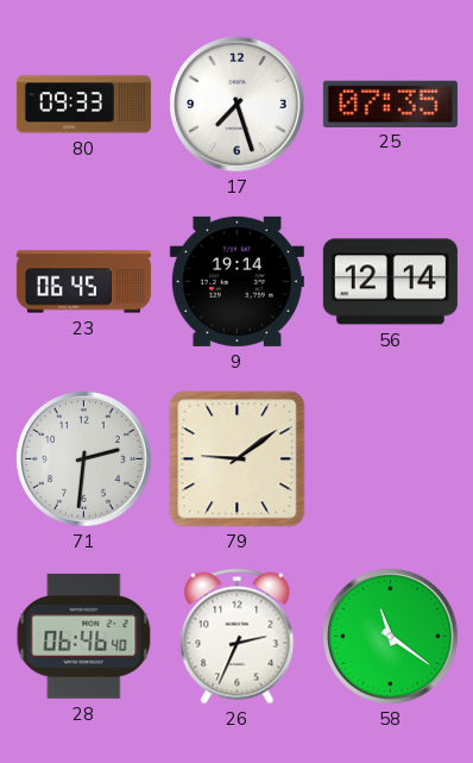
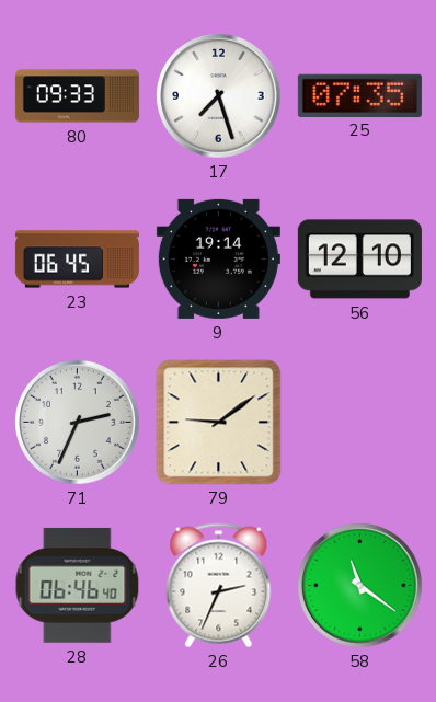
56: 12:14 -> 12:10 (359, 260)
71: 2:31 -> 2:34 (78, 423)
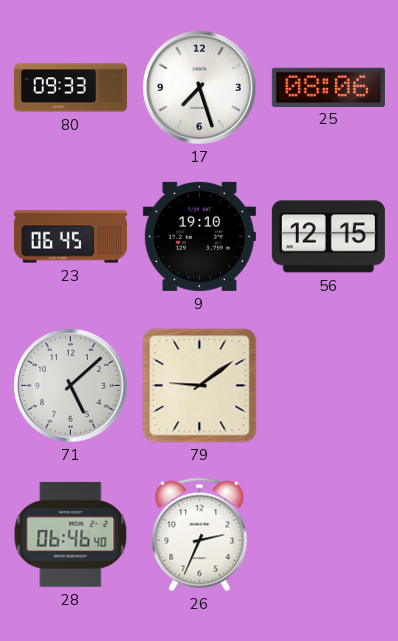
25: 07:35 -> 08:06 (328, 87)
9: 19:14 -> 19:10 (199, 236)
56: 12:10 -> 12:15 (328, 237)
71: 2:34 -> 5:08 (71, 386)
58: 11:21 -> none (360, 586)
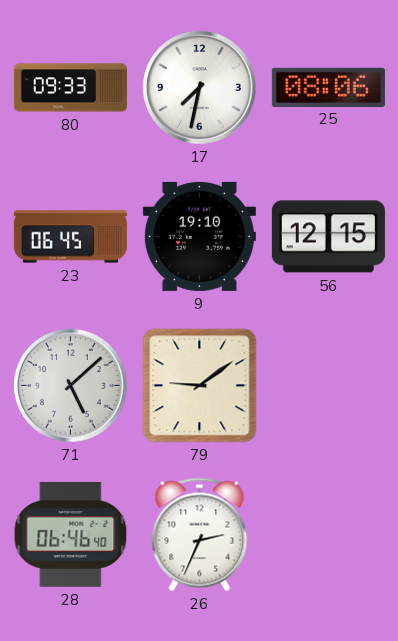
17: 7:27 -> 7:32 (200, 88)
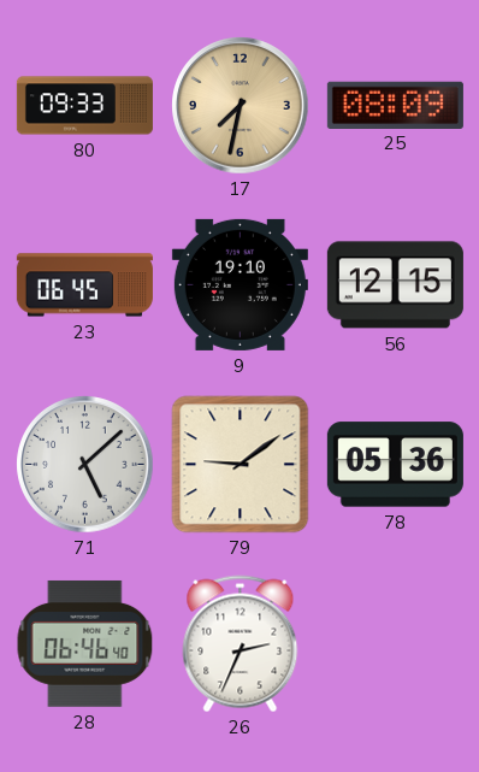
17 dial: white -> champagne (241, 106)
25: 08:06 -> 08:09 (395, 105)
78: none -> 05:36 (395, 465)
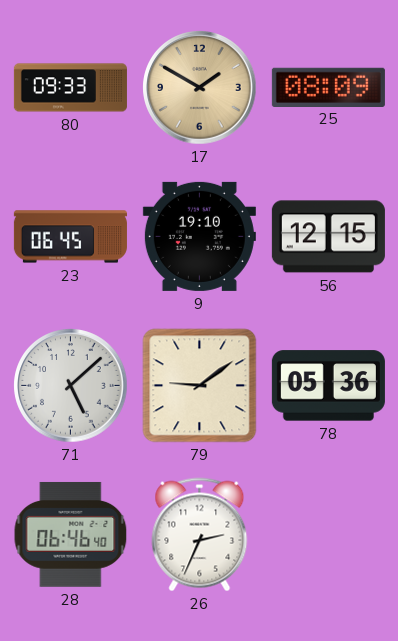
17: 7:32 -> 1:50 (200, 88)
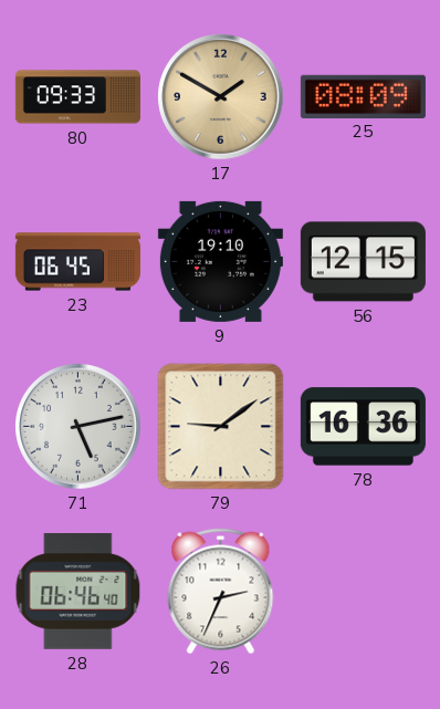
71: 5:08 -> 5:13 (78, 427)
78: 05:36 -> 16:36 (363, 427)
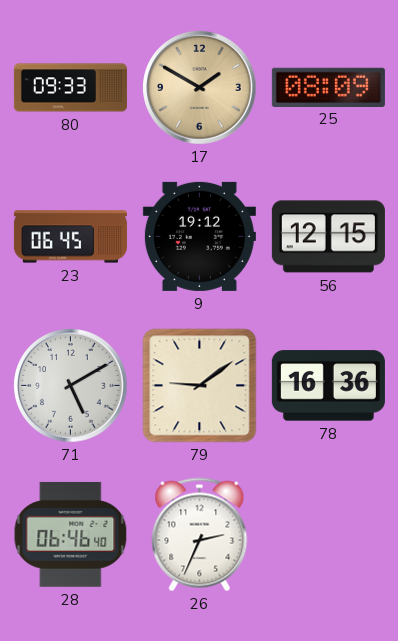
9: 19:10 -> 19:12 (199, 236)
71: 5:13 -> 5:10 (71, 386)
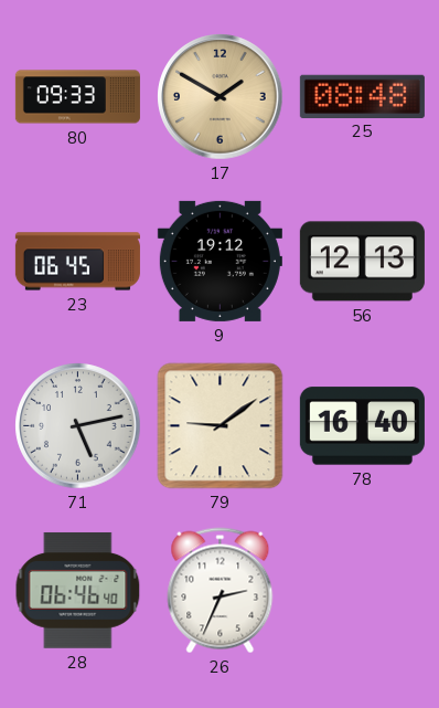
25: 08:09 -> 08:48 (362, 96)
56: 12:15 -> 12:13 (362, 262)
71: 5:10 -> 5:13 (78, 426)
78: 16:36 -> 16:40 (362, 426)
